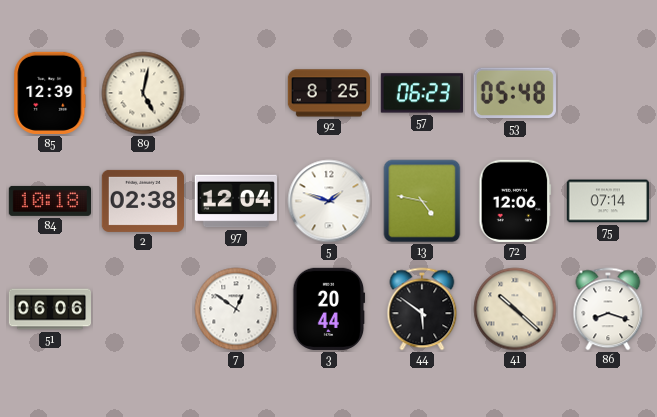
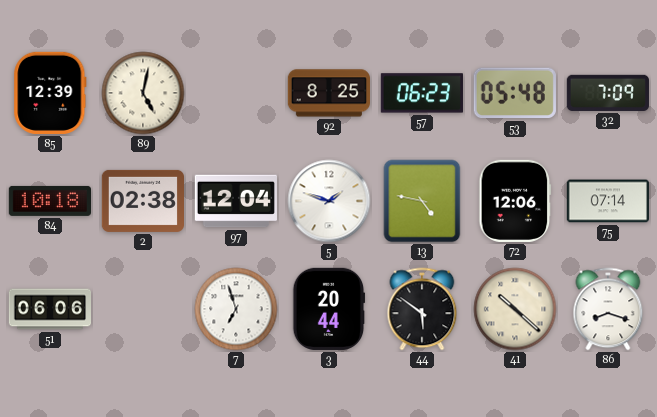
32: none -> 7:09 (608, 93)
7: 12:51 -> 6:57 (236, 309)
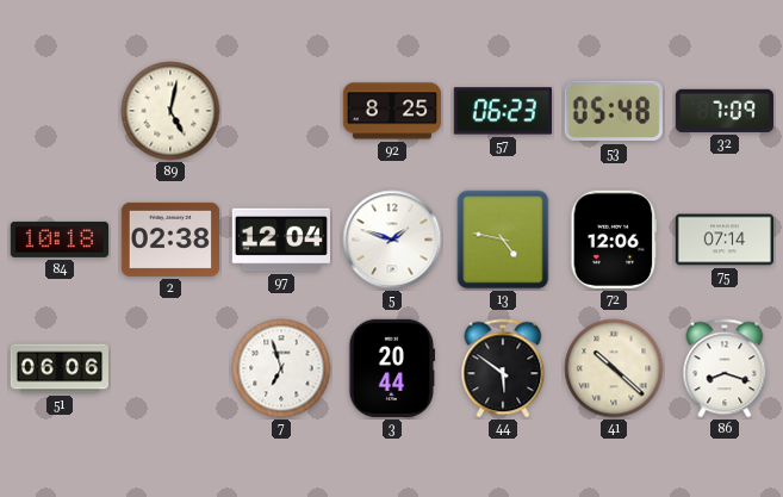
85: 12:39 -> none (50, 93)
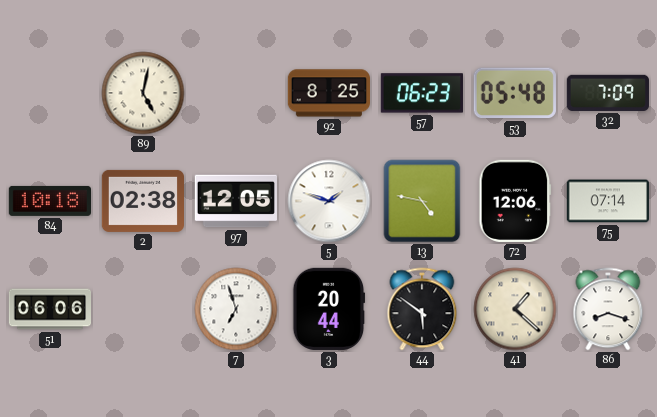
97: 12:04 -> 12:05 (236, 201)
41: 10:22 -> 1:22 (515, 309)
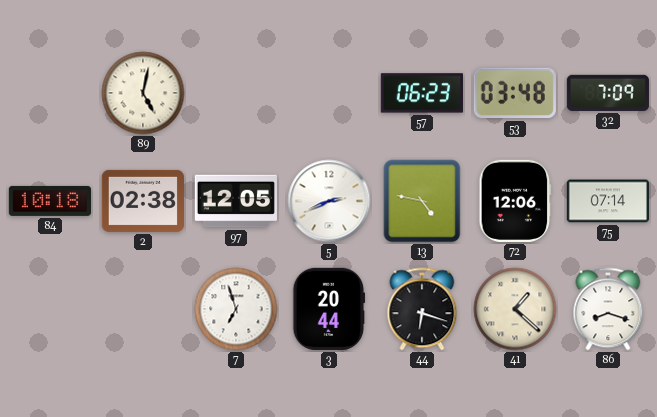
92: 8:25 -> none (329, 93)
53: 05:48 -> 03:48 (515, 93)
5: 1:48 -> 2:41 (329, 201)
51: 06:06 -> none (49, 309)
44: 5:51 -> 6:18 (422, 309)
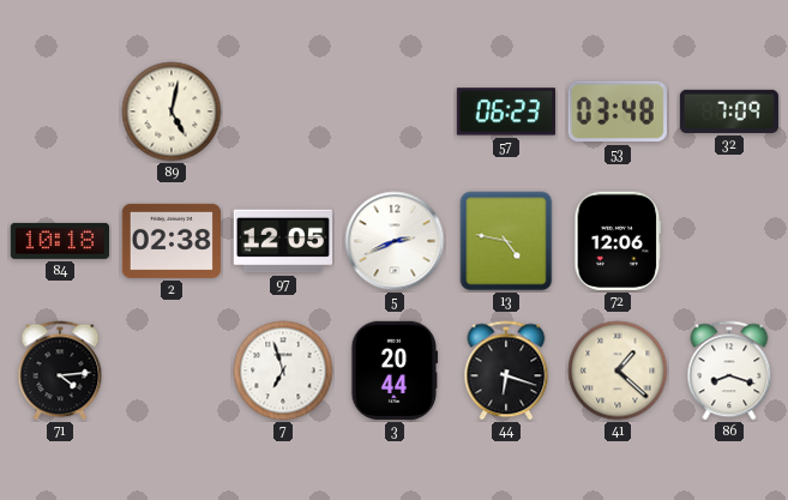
75: 07:14 -> none (607, 201)
71: none -> 4:14 (60, 371)
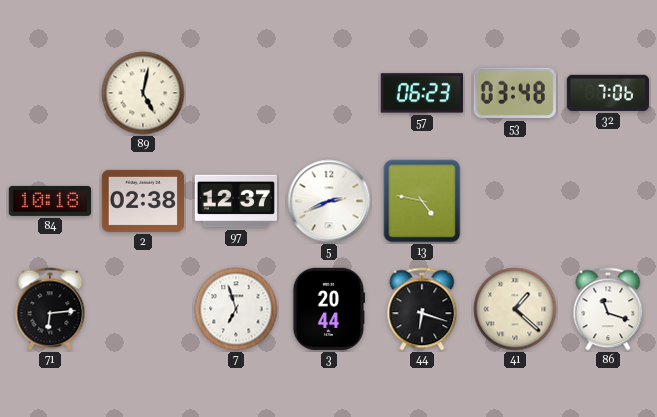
32: 7:09 -> 7:06 (608, 93)
97: 12:05 -> 12:37 (236, 201)
72: 12:06 -> none (618, 241)
71: 4:14 -> 6:14 (50, 309)
86: 8:18 -> 11:18 (608, 309)
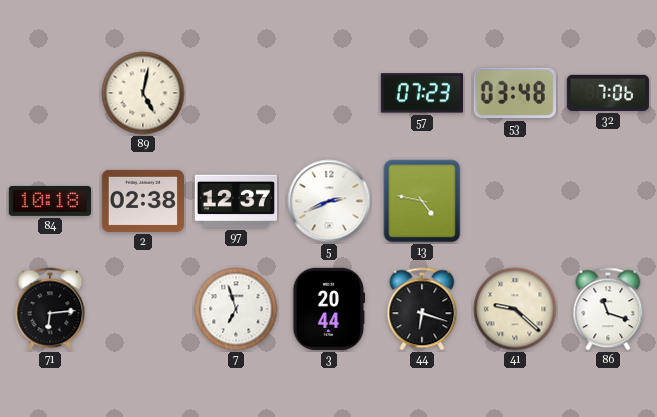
57: 06:23 -> 07:23 (422, 93)
41: 1:22 -> 9:22 (515, 309)
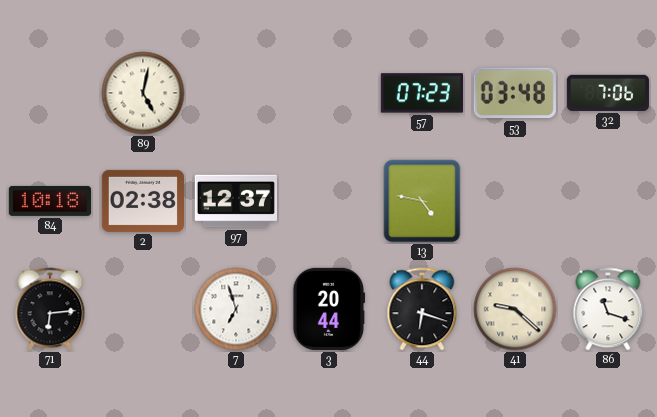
5: 2:41 -> none (329, 201)
